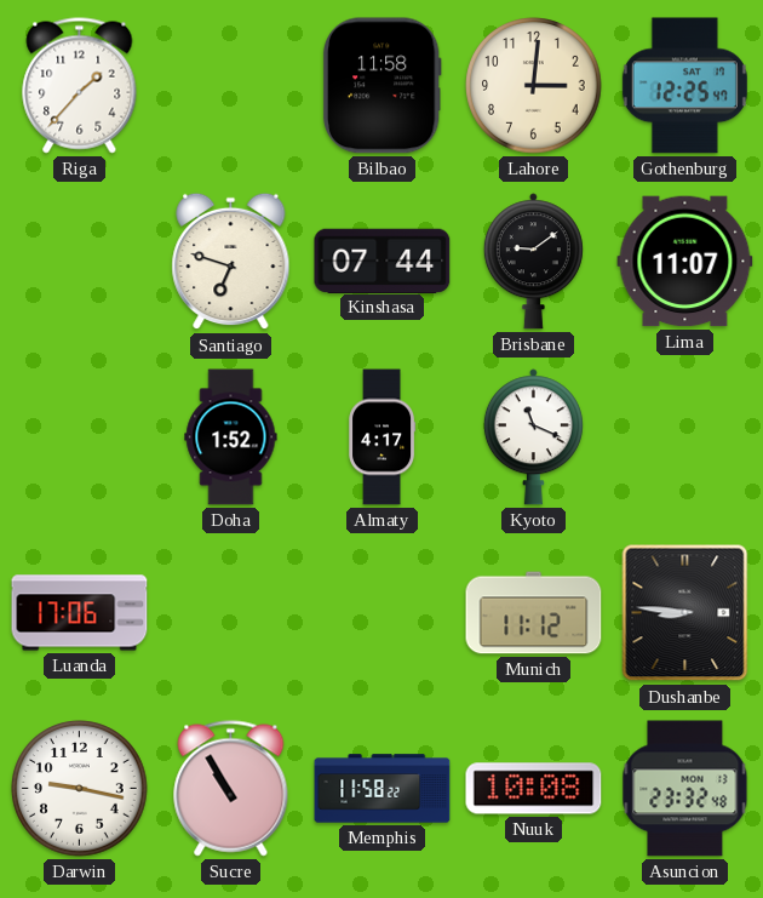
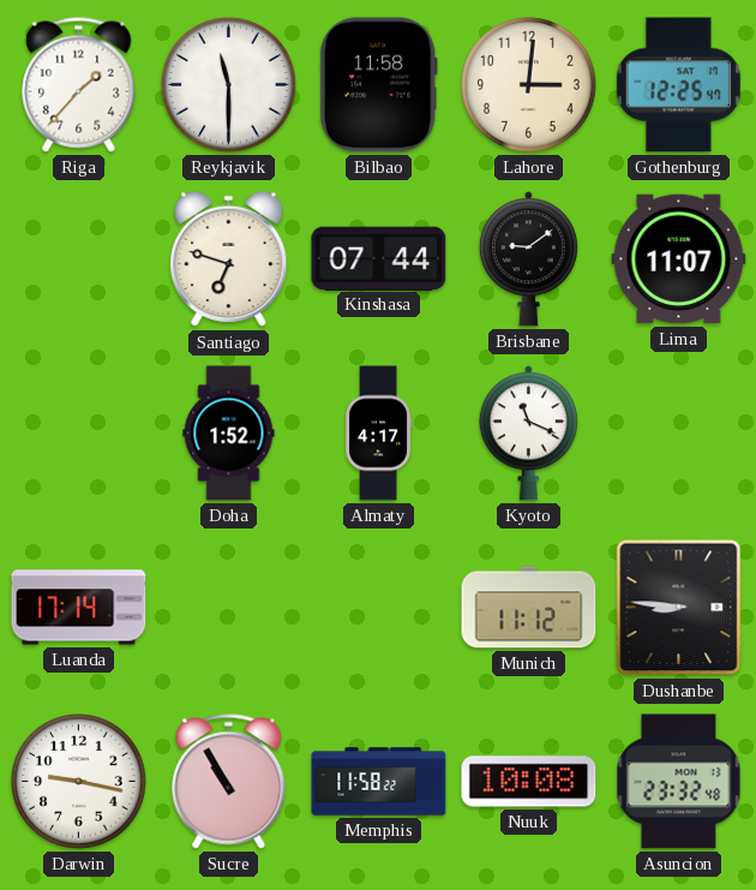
Reykjavik: none -> 11:30 (229, 85)
Luanda: 17:06 -> 17:14 (79, 608)
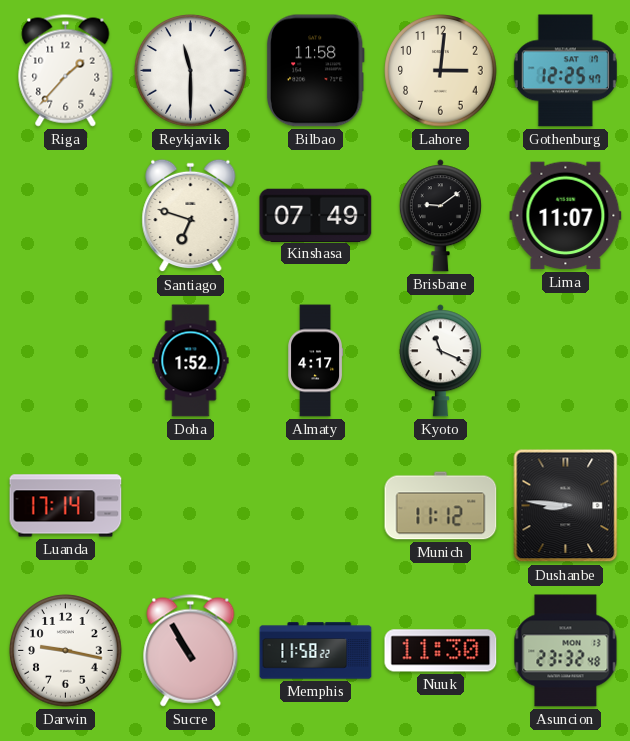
Kinshasa: 07:44 -> 07:49 (316, 215)
Nuuk: 10:08 -> 11:30 (441, 651)
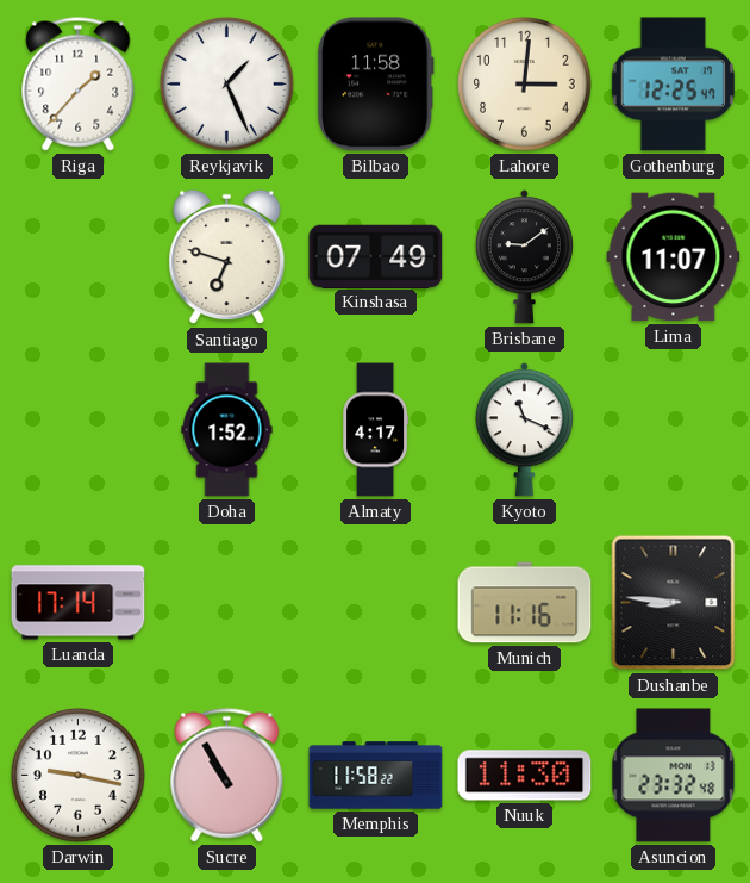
Reykjavik: 11:30 -> 1:26 (227, 85)
Munich: 11:12 -> 11:16 (525, 603)
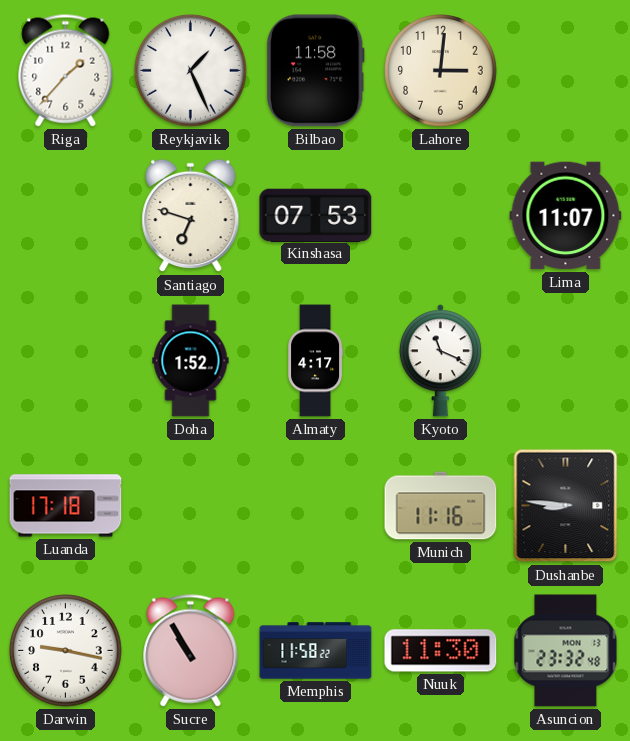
Gothenburg: 12:25 -> none (673, 85)
Kinshasa: 07:49 -> 07:53 (316, 215)
Brisbane: 9:09 -> none (524, 257)
Luanda: 17:14 -> 17:18 (66, 506)
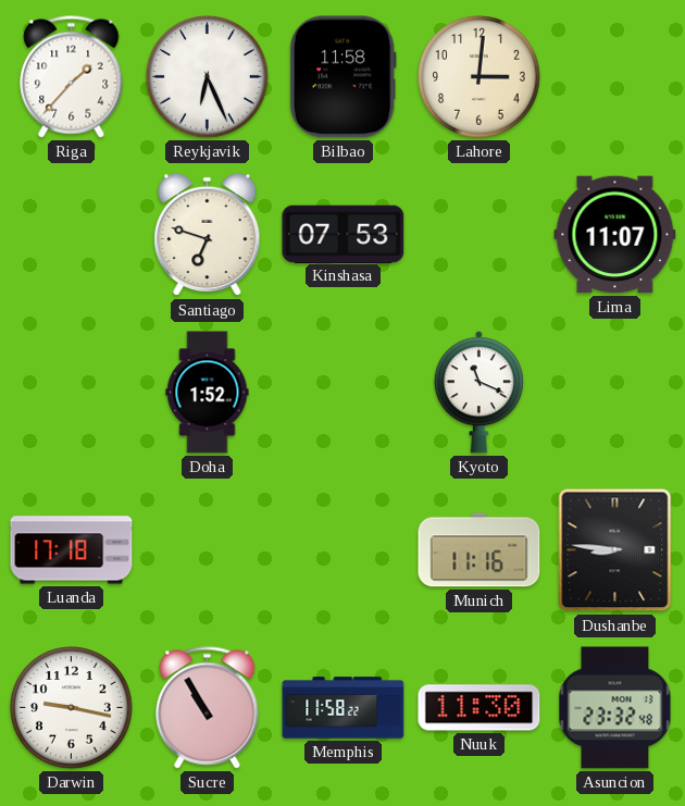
Reykjavik: 1:26 -> 6:26 (208, 77)
Almaty: 4:17 -> none (316, 361)
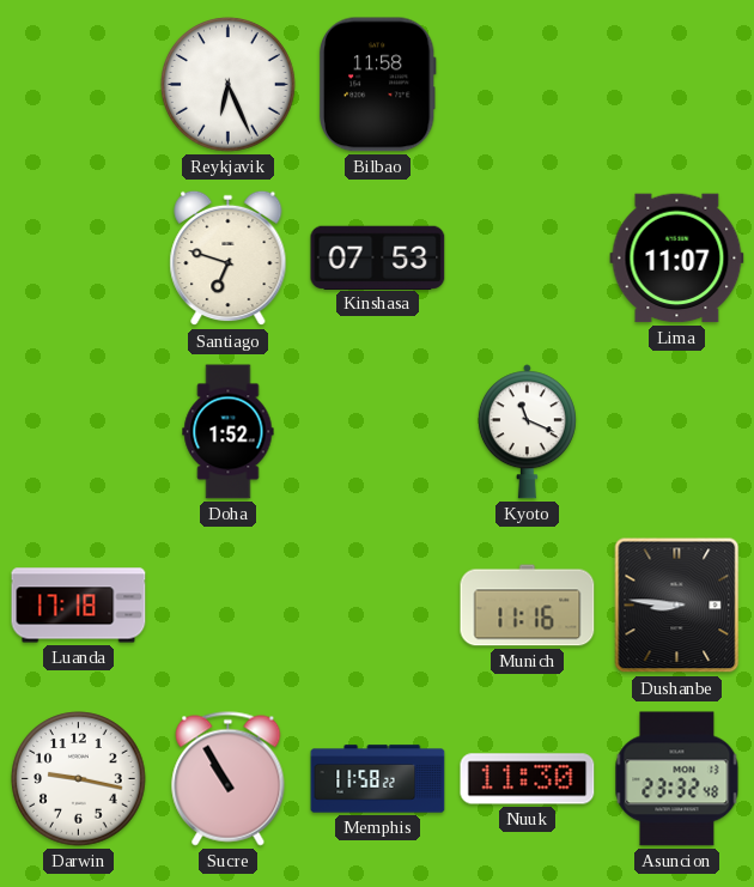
Riga: 1:37 -> none (72, 77)
Lahore: 3:01 -> none (479, 77)
